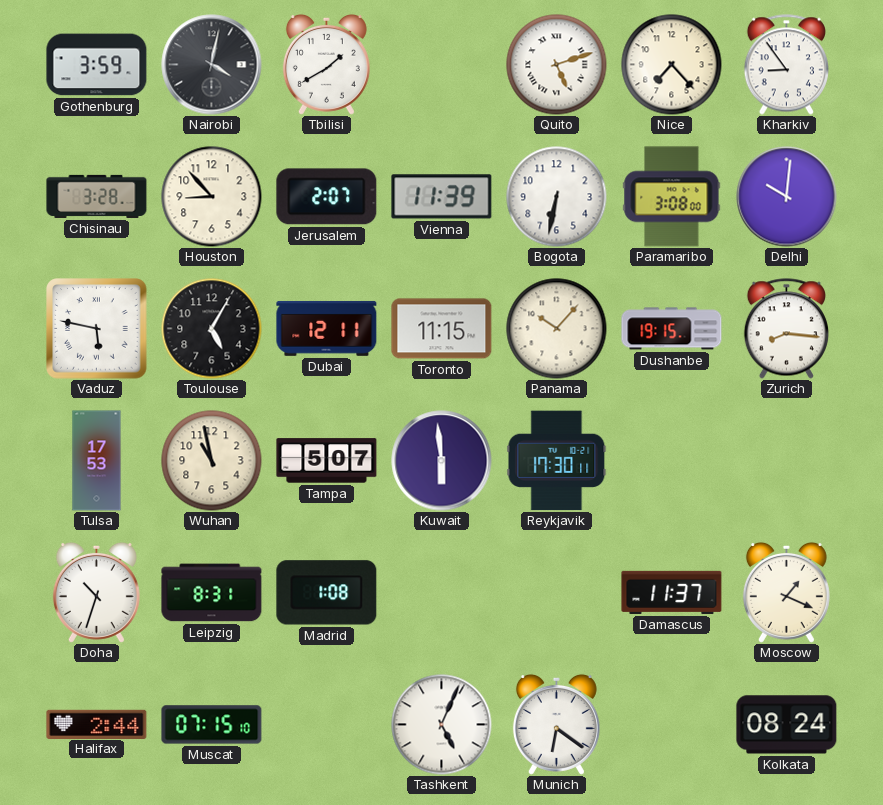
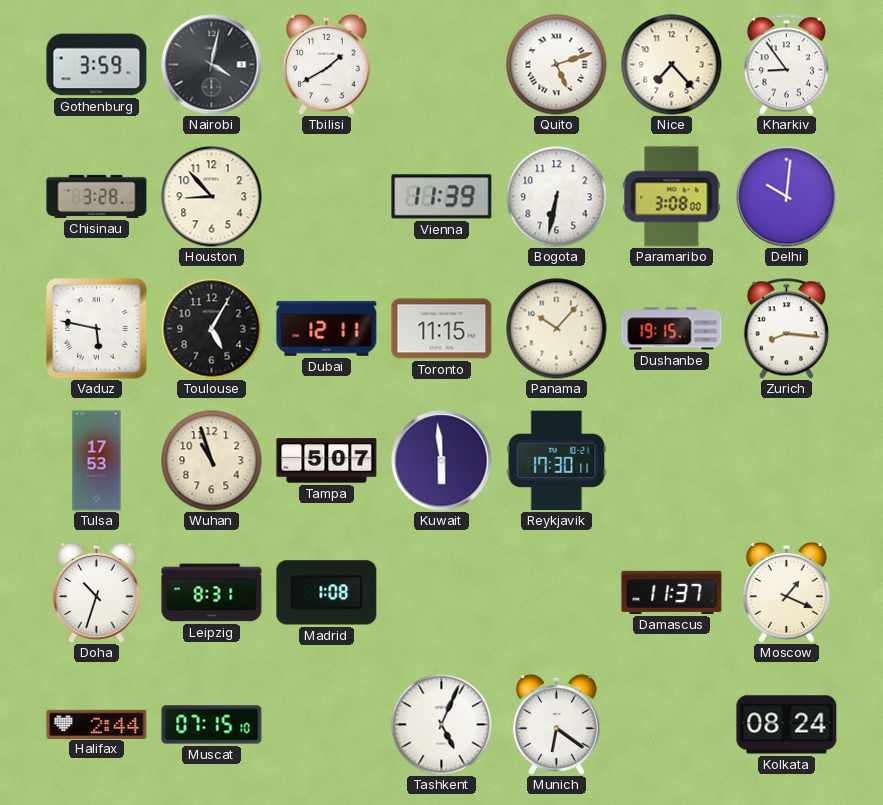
Jerusalem: 2:07 -> none (327, 197)
Wuhan: 10:58 -> 10:57 (212, 461)
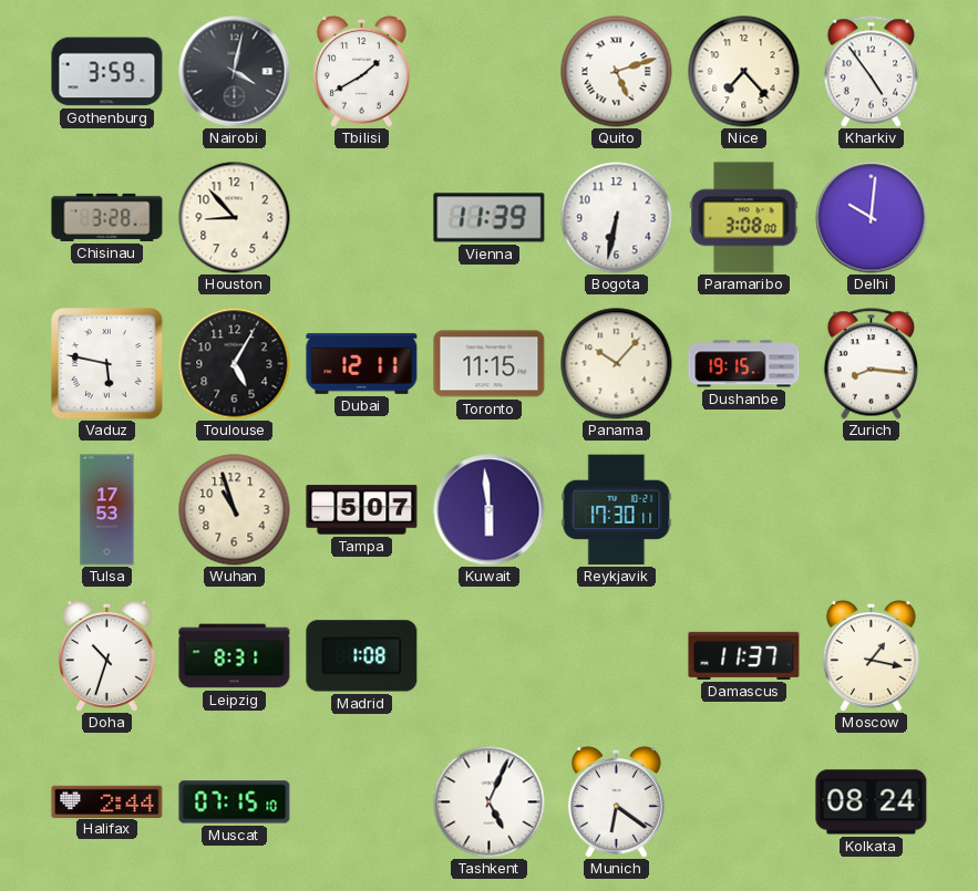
Kharkiv: 8:54 -> 4:54 (871, 72)
Moscow: 1:19 -> 1:17 (871, 655)
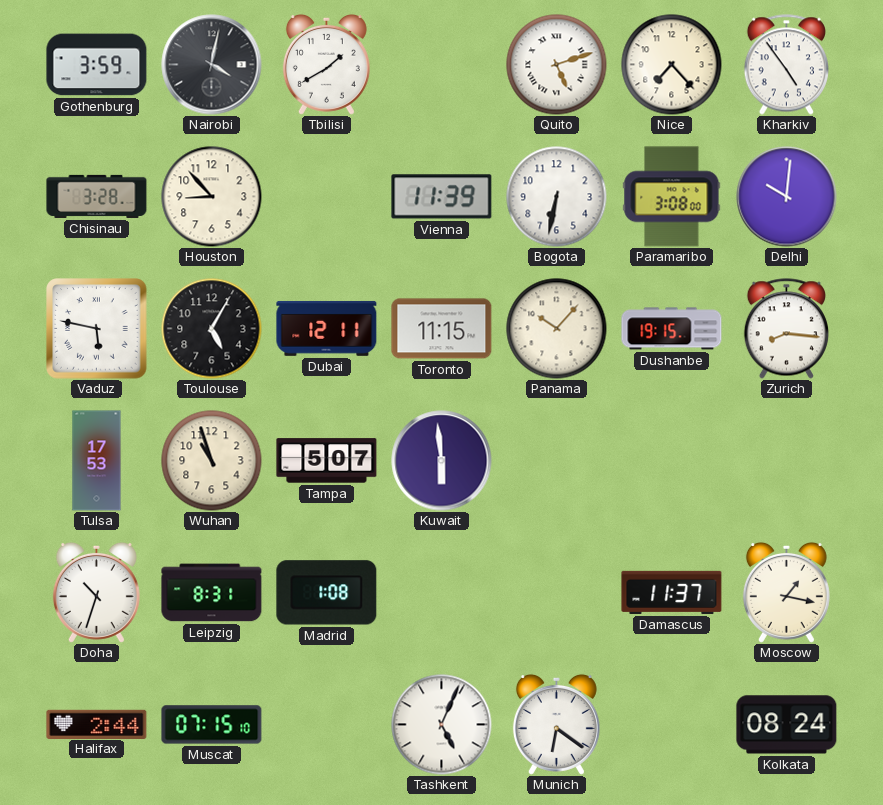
Reykjavik: 17:30 -> none (617, 510)
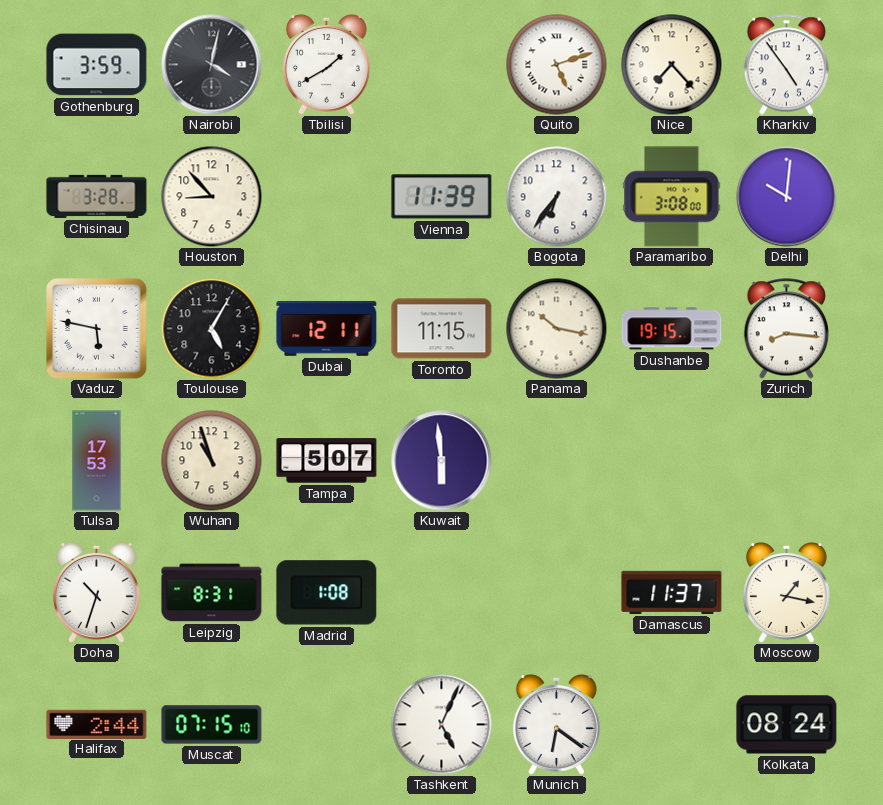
Bogota: 6:32 -> 6:36 (557, 197)
Panama: 10:07 -> 10:17 (557, 329)
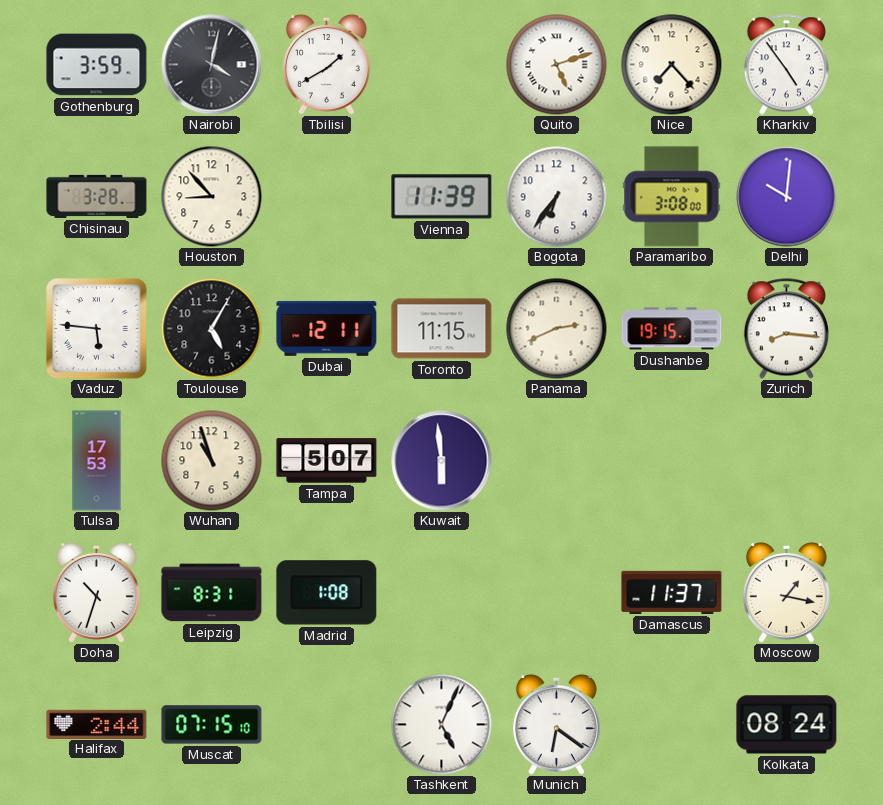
Vaduz: 5:47 -> 5:46 (97, 329)
Panama: 10:17 -> 2:41 (557, 329)
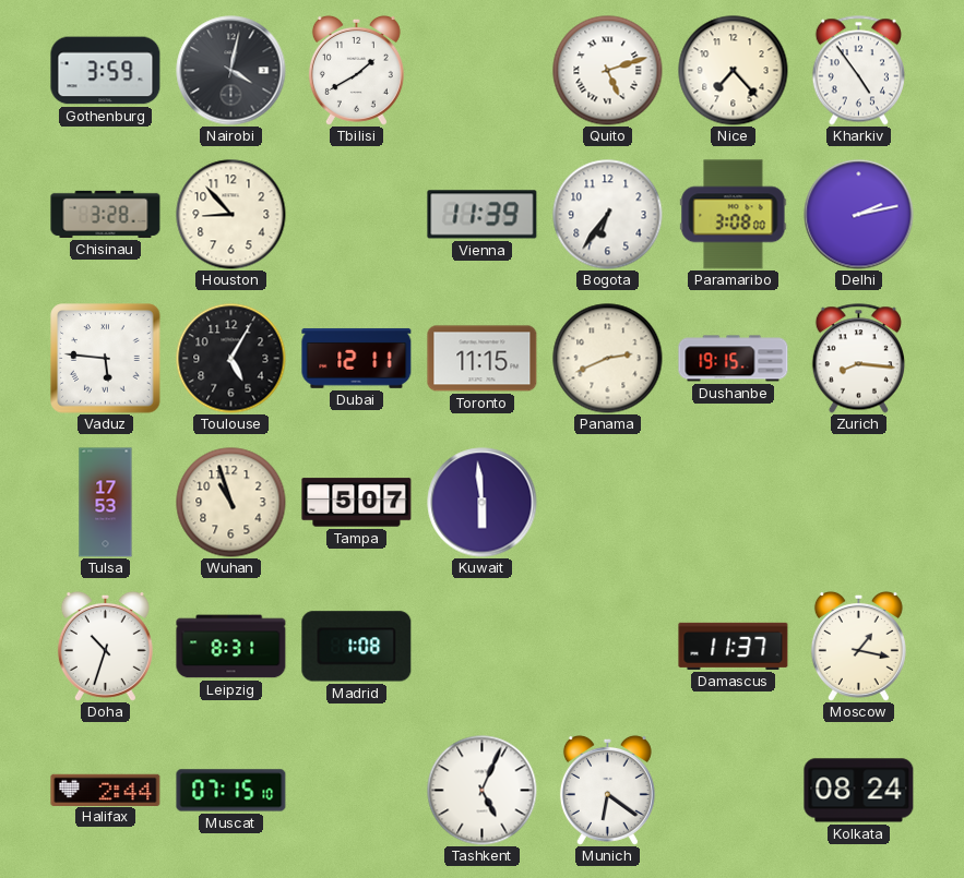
Delhi: 10:01 -> 2:13 (859, 215)
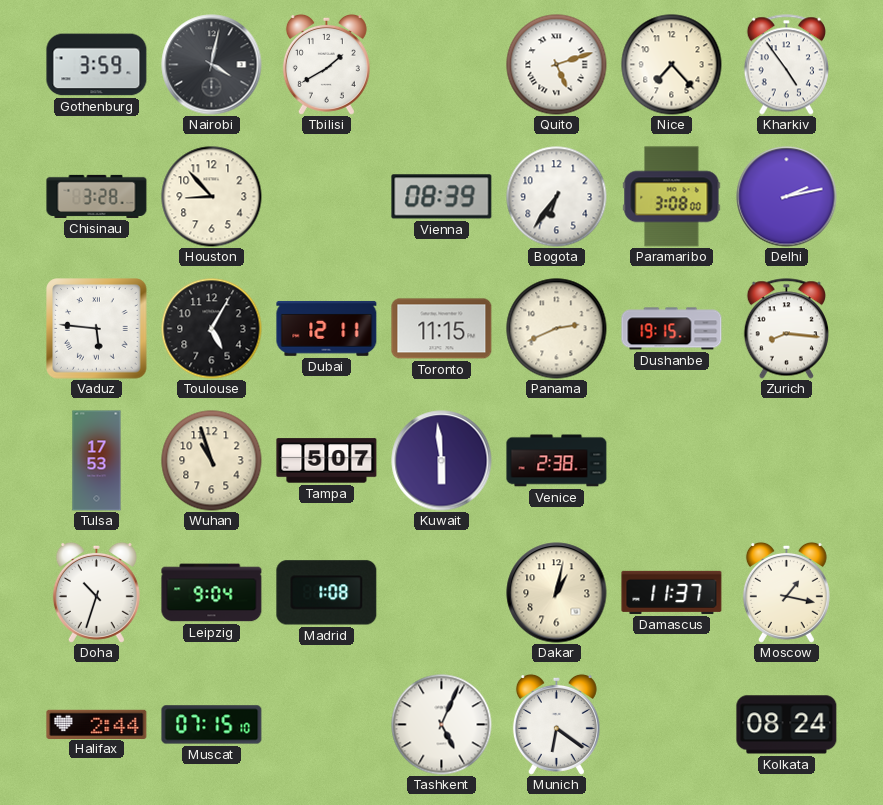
Vienna: 11:39 -> 08:39 (442, 197)
Venice: none -> 2:38 (557, 461)
Leipzig: 8:31 -> 9:04 (212, 593)
Dakar: none -> 1:02 (557, 593)
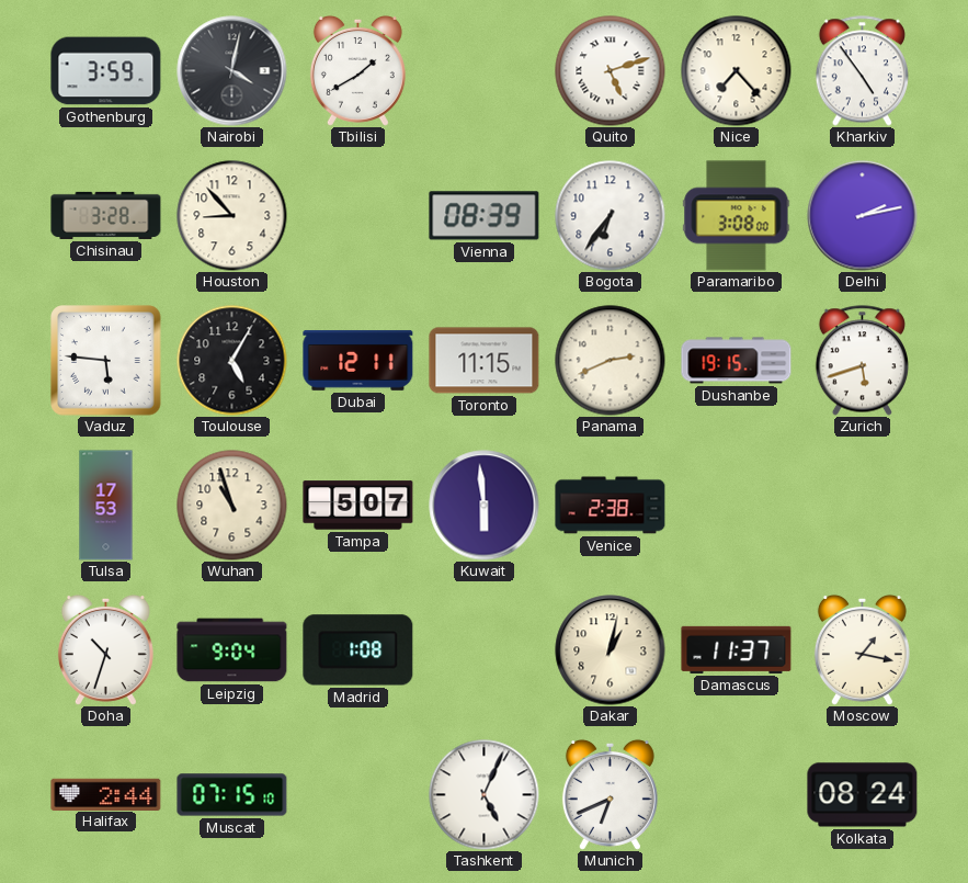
Zurich: 8:16 -> 5:42 (862, 361)
Munich: 6:21 -> 6:41 (610, 794)
